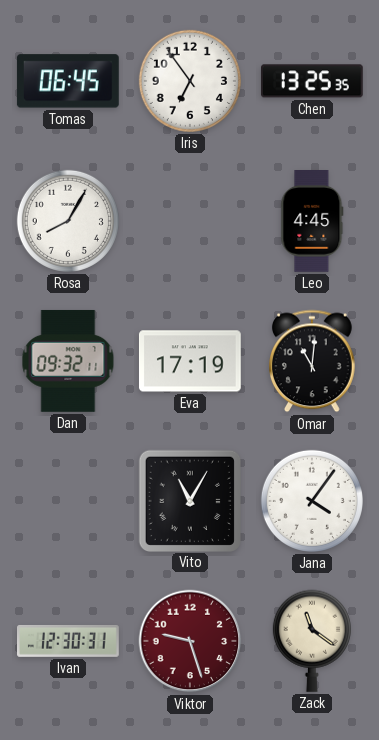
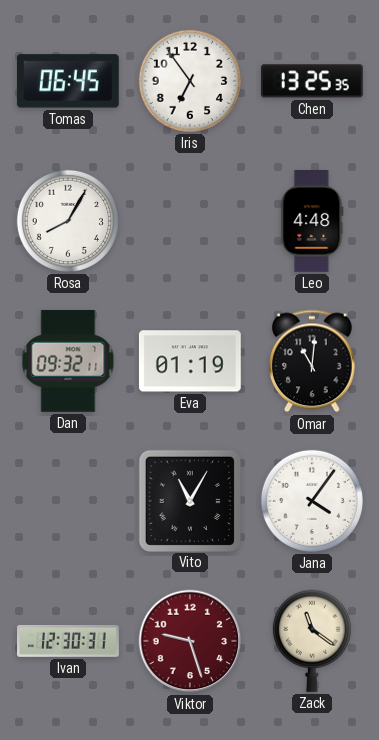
Leo: 4:45 -> 4:48 (312, 222)
Eva: 17:19 -> 01:19 (190, 361)
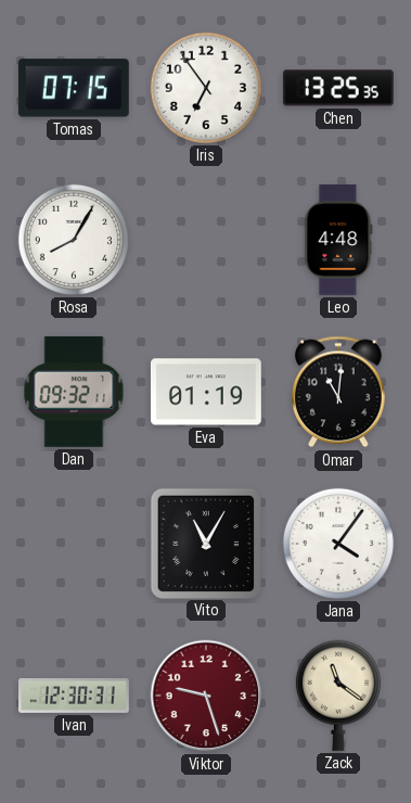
Tomas: 06:45 -> 07:15 (74, 88)
